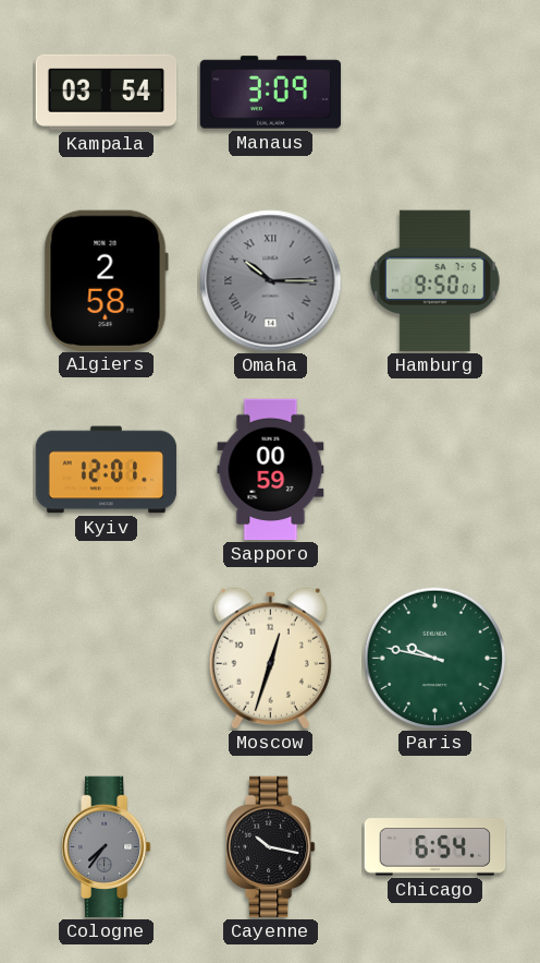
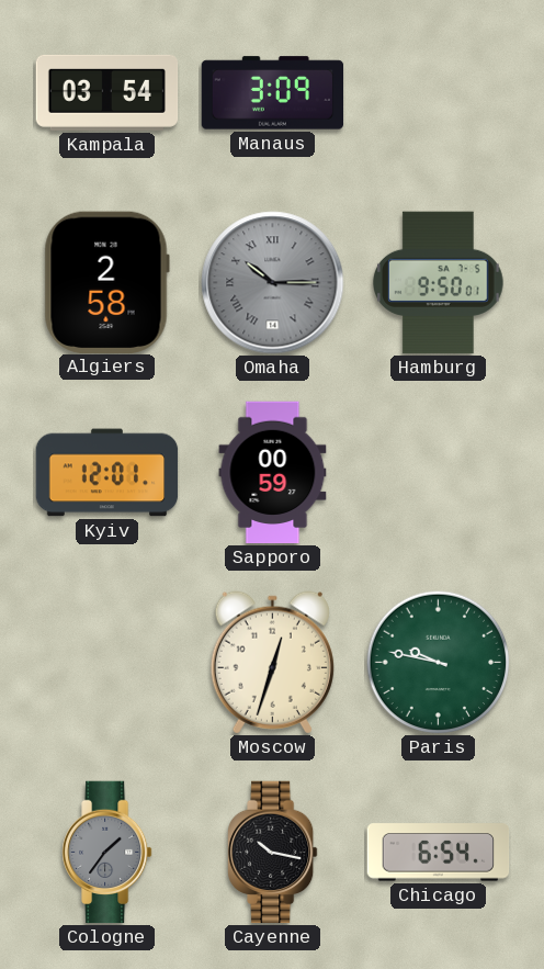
Cologne: 7:36 -> 1:36 (107, 853)
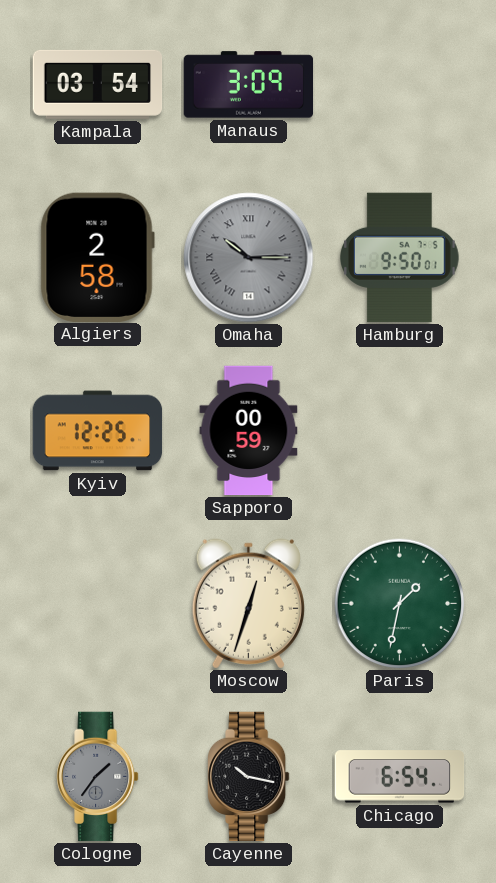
Kyiv: 12:01 -> 12:25 (98, 431)
Paris: 9:47 -> 1:32 (400, 604)
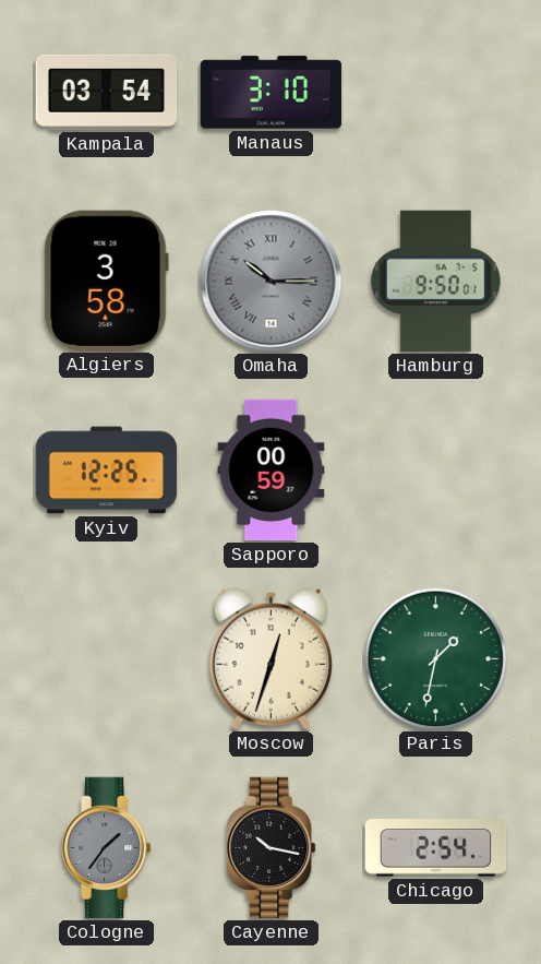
Manaus: 3:09 -> 3:10 (272, 93)
Algiers: 2:58 -> 3:58 (106, 281)
Chicago: 6:54 -> 2:54 (436, 848)
